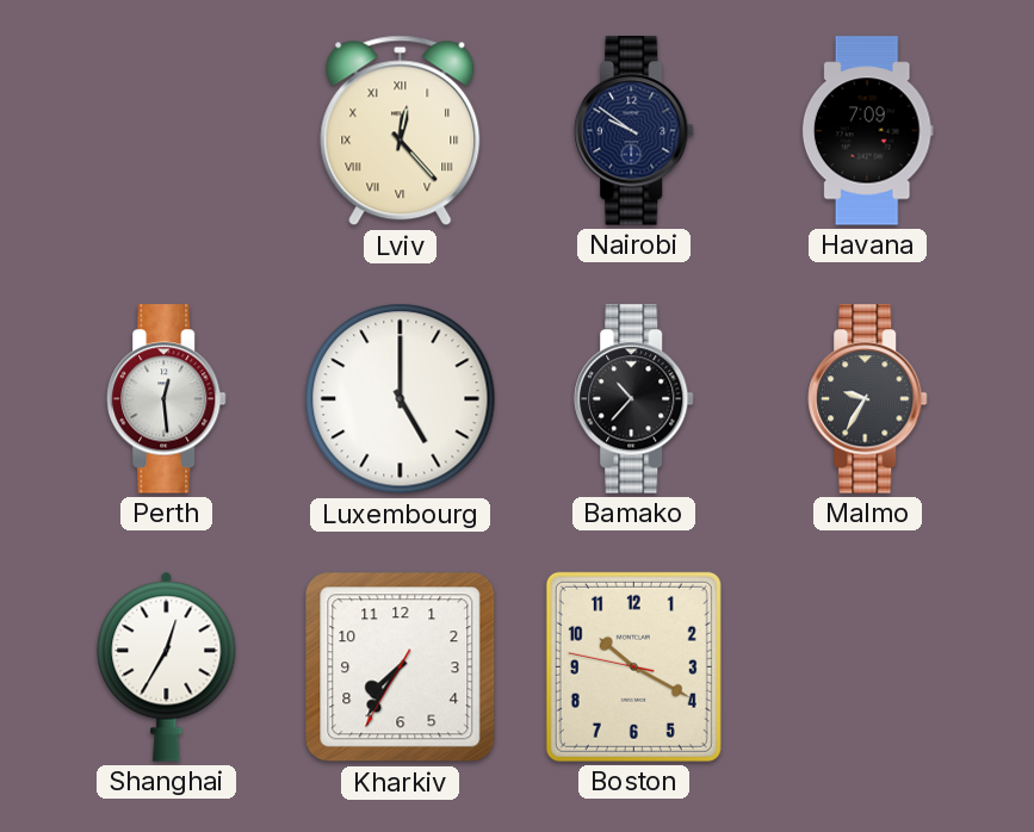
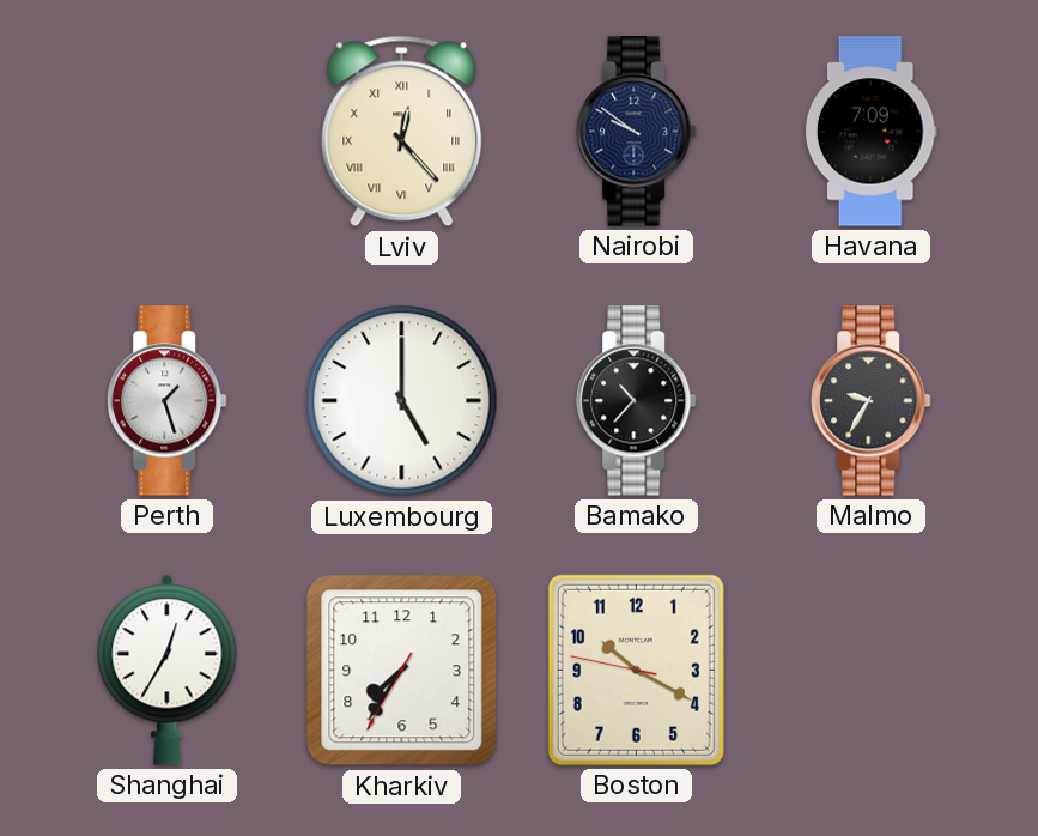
Perth: 12:29 -> 1:27 (168, 401)
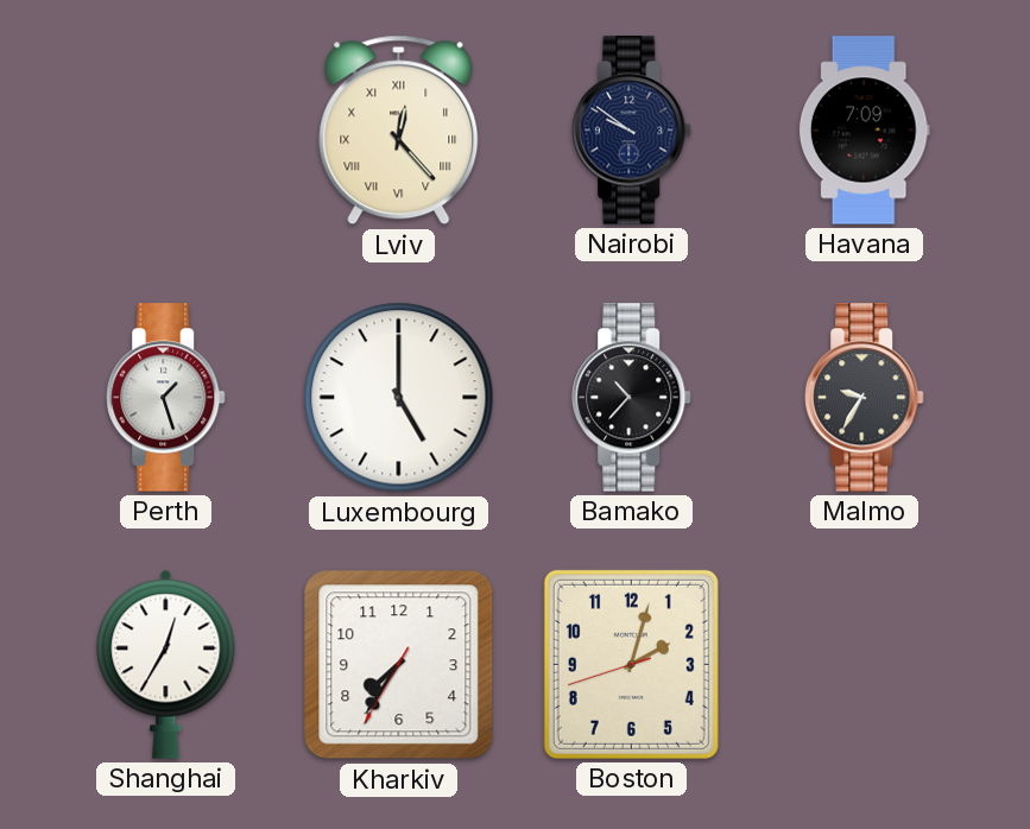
Boston: 10:19 -> 2:02 (631, 664)
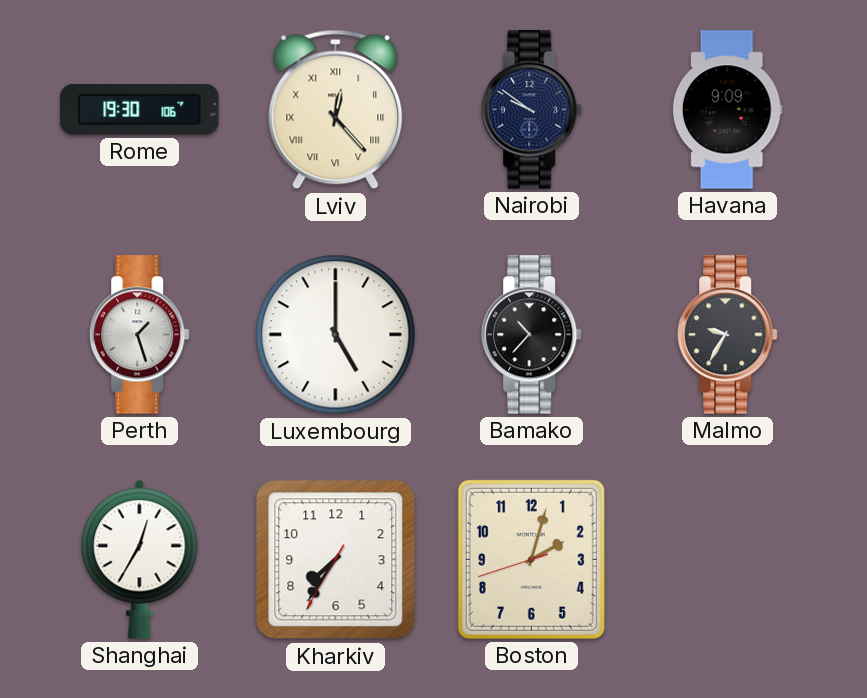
Rome: none -> 19:30 (140, 109)
Havana: 7:09 -> 9:09 (727, 110)
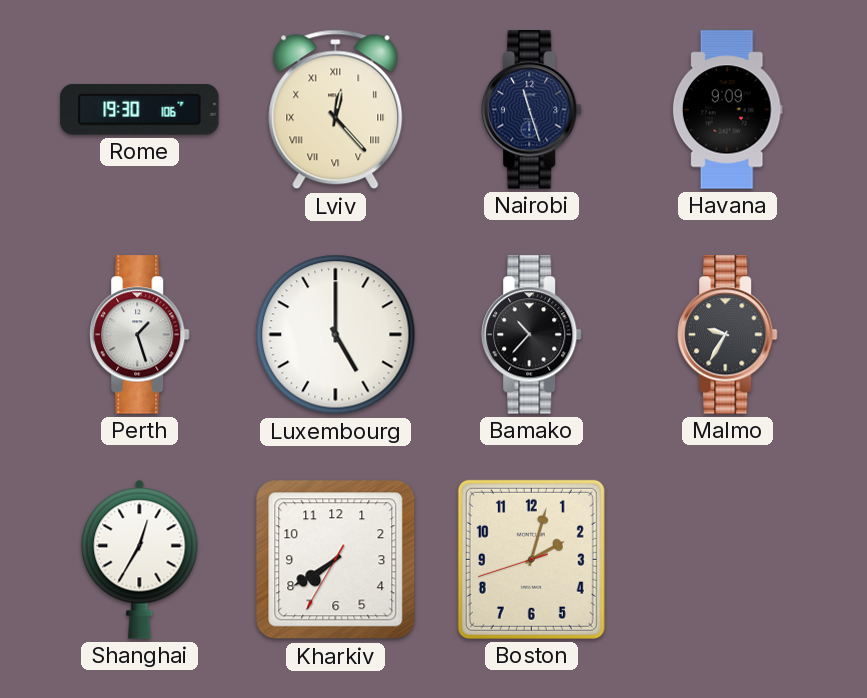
Nairobi: 9:51 -> 11:27 (532, 110)
Kharkiv: 7:35 -> 7:39 (336, 560)
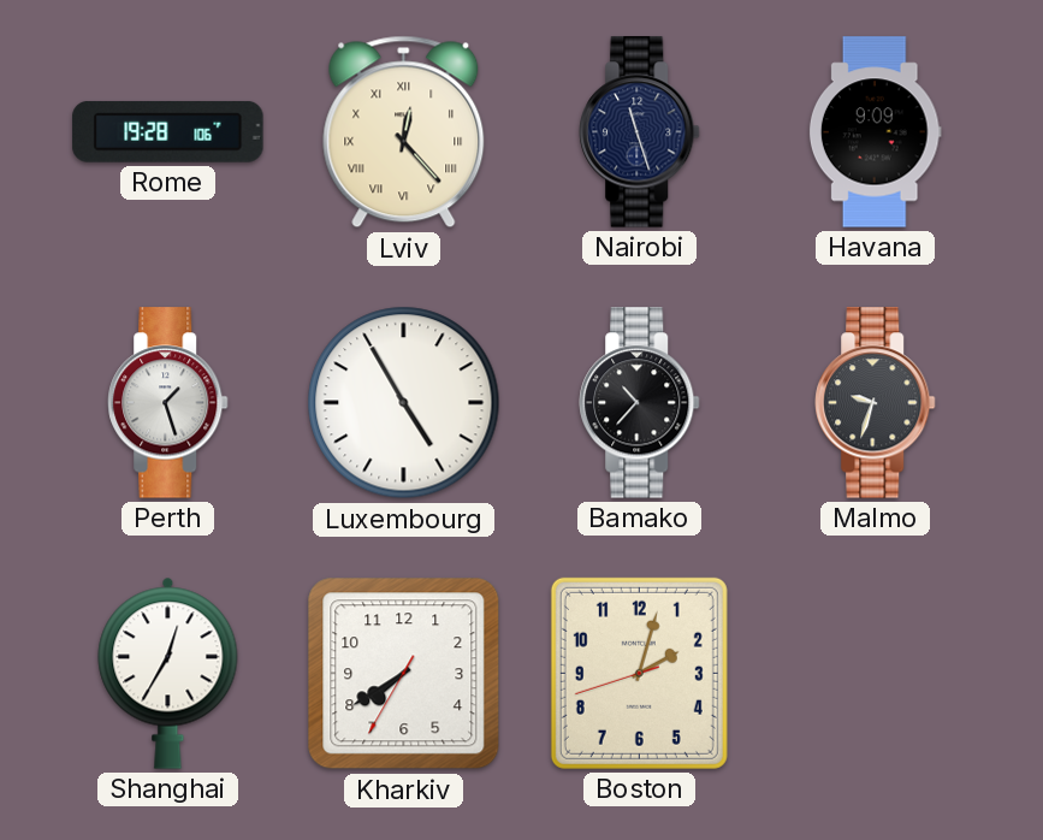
Rome: 19:30 -> 19:28 (168, 131)
Luxembourg: 5:00 -> 4:55 (404, 403)
Malmo: 9:35 -> 9:33 (876, 403)
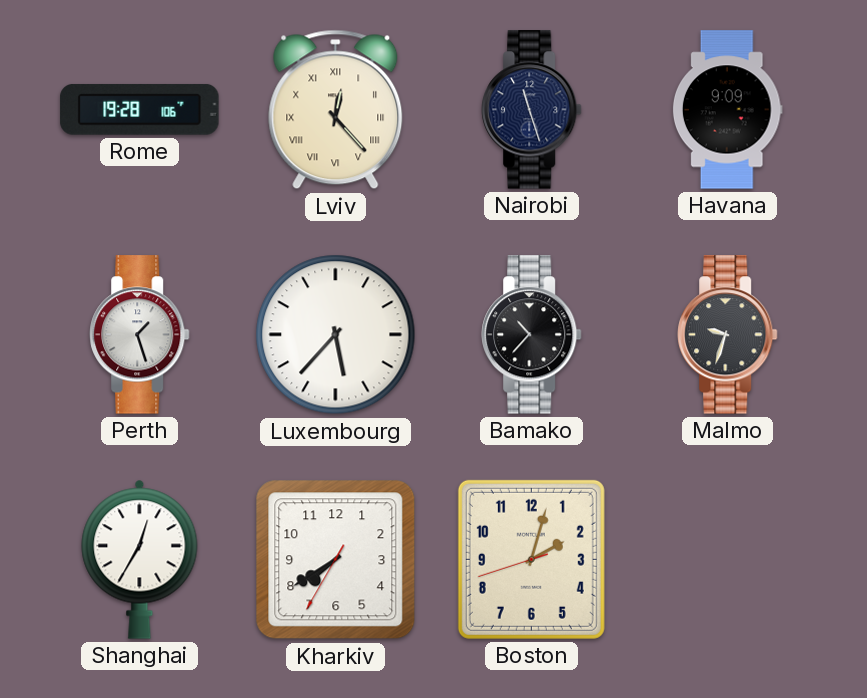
Luxembourg: 4:55 -> 5:37 (336, 335)
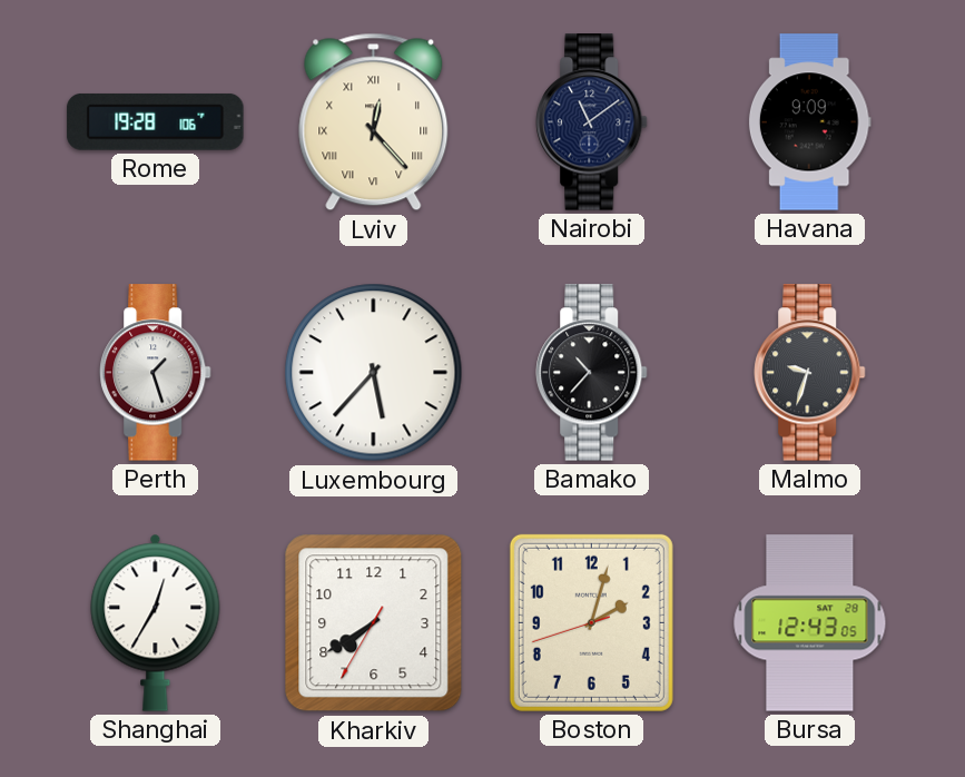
Nairobi: 11:27 -> 11:09 (592, 122)
Bursa: none -> 12:43 (810, 623)
